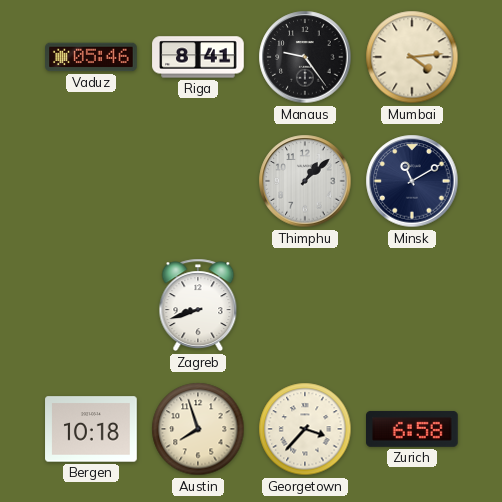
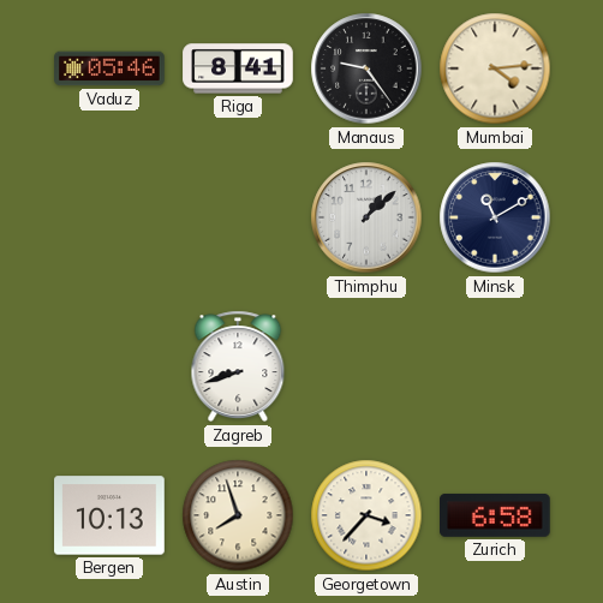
Bergen: 10:18 -> 10:13 (109, 515)
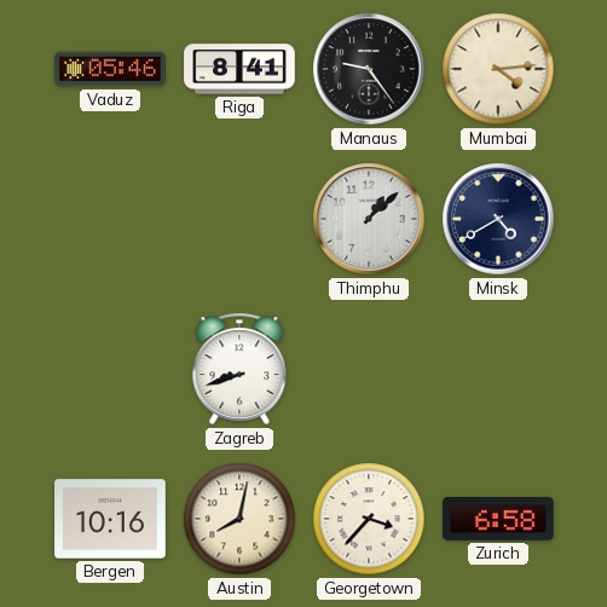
Minsk: 11:10 -> 4:40 (498, 219)
Bergen: 10:13 -> 10:16 (110, 519)
Austin: 7:57 -> 8:02 (239, 519)
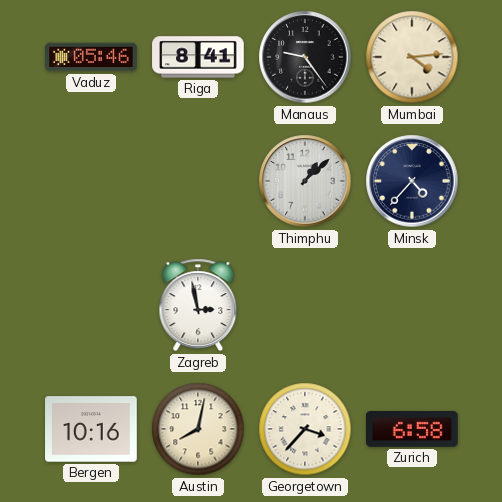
Minsk: 4:40 -> 4:37 (412, 181)
Zagreb: 8:42 -> 2:58 (198, 305)
